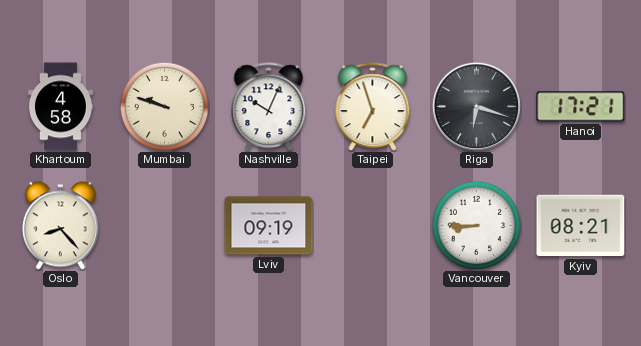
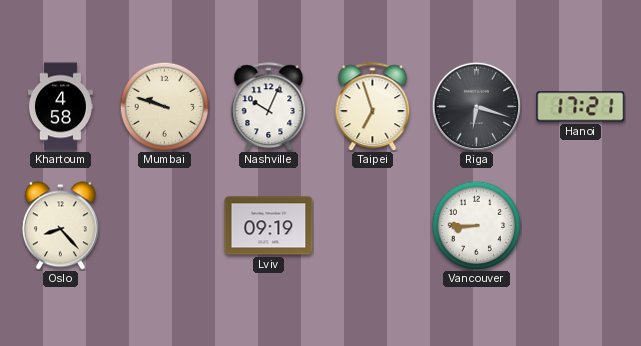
Kyiv: 08:21 -> none (581, 226)
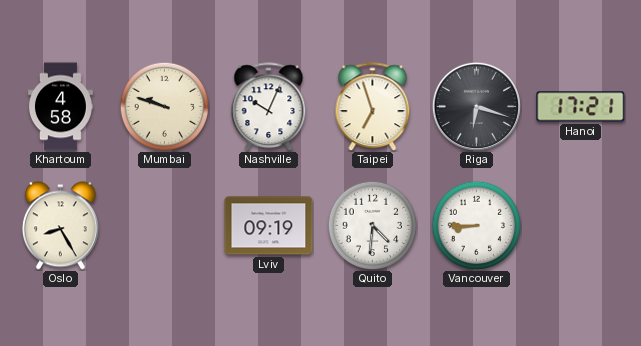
Oslo: 8:23 -> 8:25 (60, 226)
Quito: none -> 4:31 (372, 225)
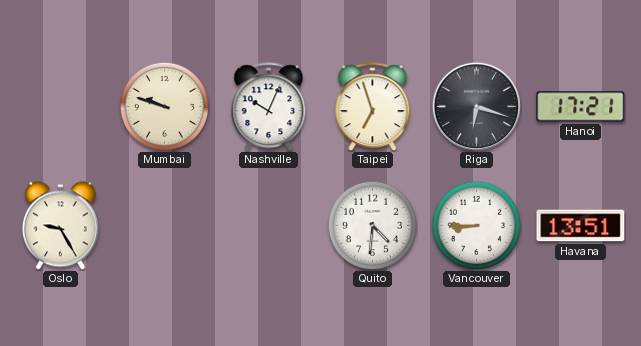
Khartoum: 4:58 -> none (60, 107)
Oslo: 8:25 -> 9:25 (60, 226)
Lviv: 09:19 -> none (269, 226)
Havana: none -> 13:51 (581, 226)
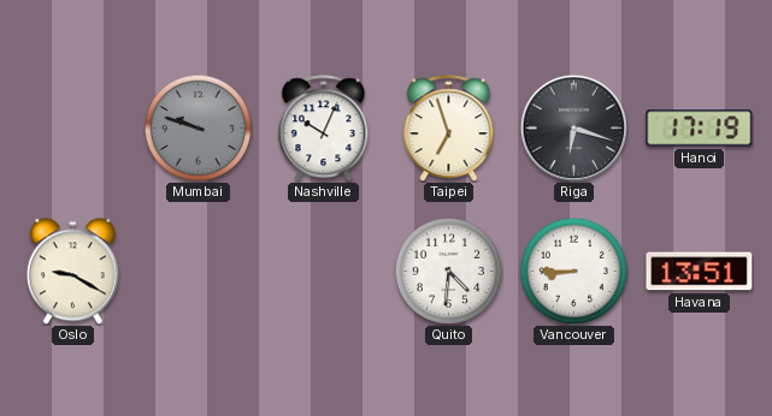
Mumbai dial: cream -> grey (198, 127)
Hanoi: 17:21 -> 17:19 (700, 129)
Oslo: 9:25 -> 9:20 (72, 272)
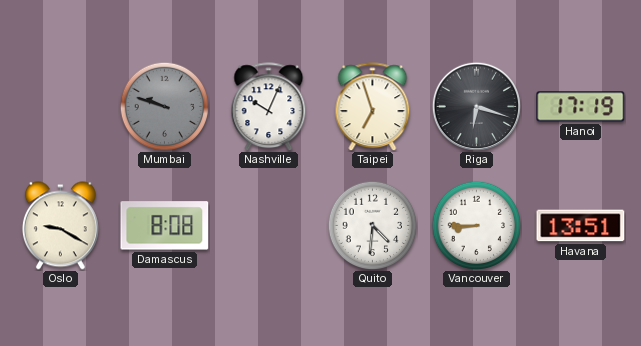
Damascus: none -> 8:08 (165, 226)
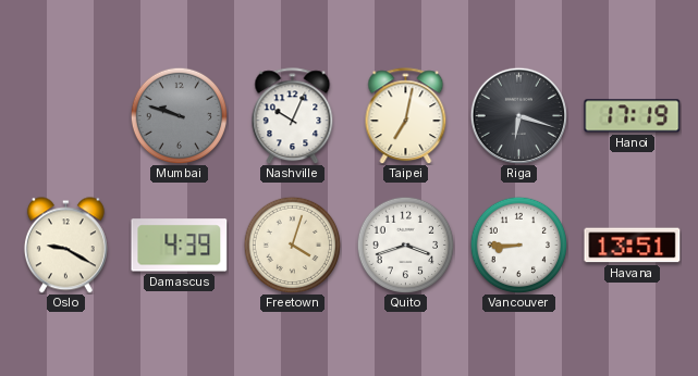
Taipei: 6:57 -> 7:02 (406, 116)
Damascus: 8:08 -> 4:39 (180, 246)
Freetown: none -> 4:03 (292, 245)
Quito: 4:31 -> 3:42 (405, 245)
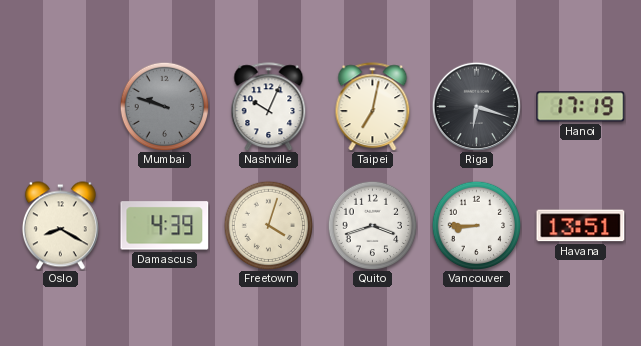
Oslo: 9:20 -> 8:20 (60, 226)
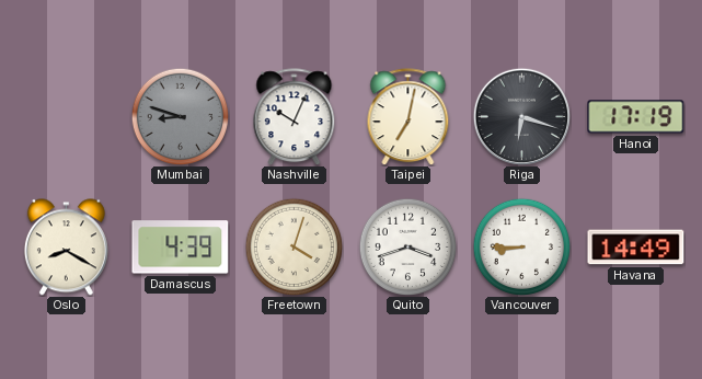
Mumbai: 9:48 -> 8:48 (180, 116)
Havana: 13:51 -> 14:49 (636, 248)
